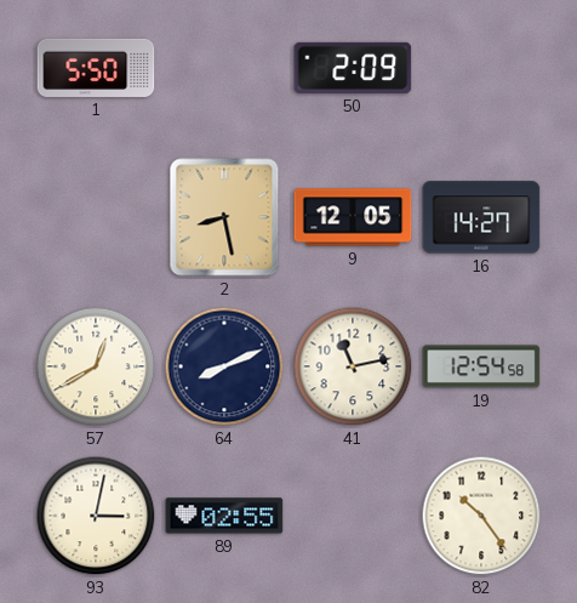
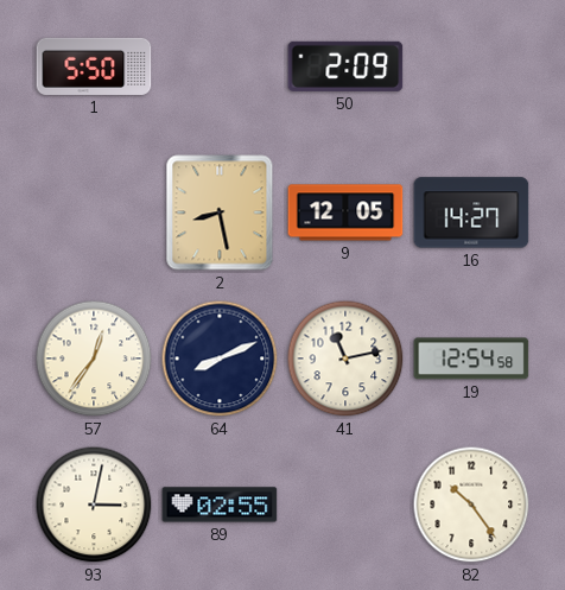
57: 12:40 -> 12:36 (94, 359)
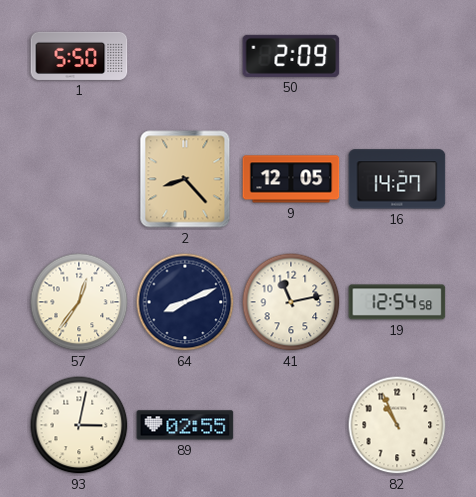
2: 8:28 -> 8:23 (185, 179)
82: 10:24 -> 10:56 (397, 425)
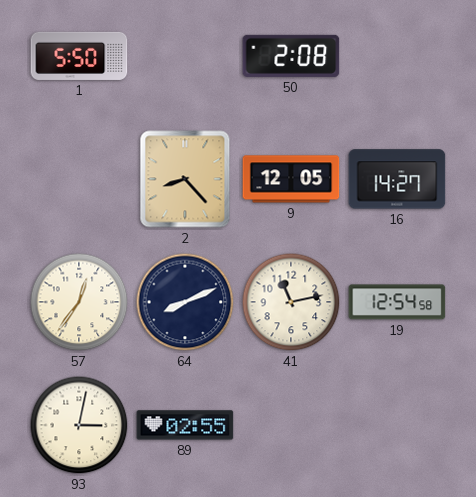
50: 2:09 -> 2:08 (291, 56)
82: 10:56 -> none (397, 425)
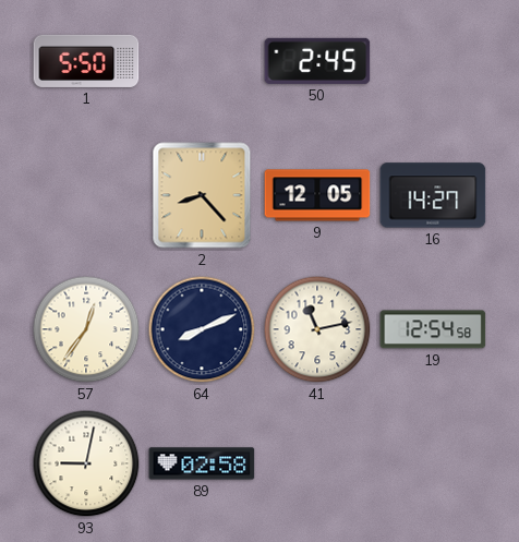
50: 2:08 -> 2:45 (317, 61)
93: 3:02 -> 9:02 (86, 463)
89: 02:55 -> 02:58 (202, 463)
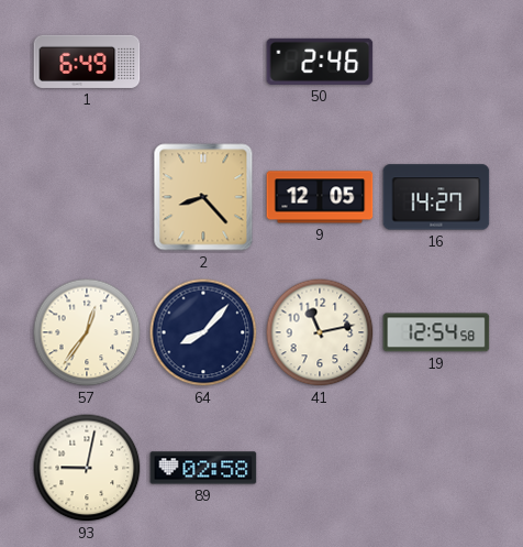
1: 5:50 -> 6:49 (87, 62)
50: 2:45 -> 2:46 (320, 62)
64: 8:11 -> 8:07 (203, 332)
